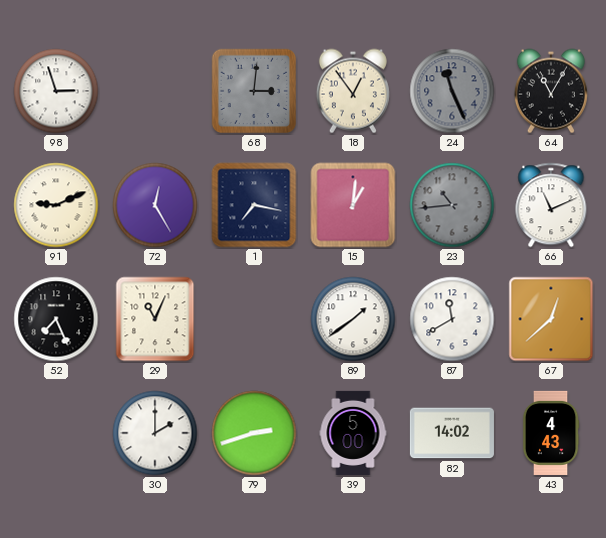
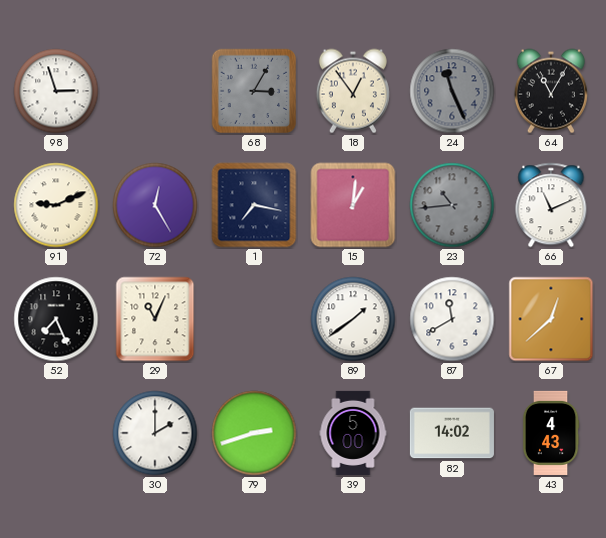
68: 3:01 -> 3:05 (254, 91)
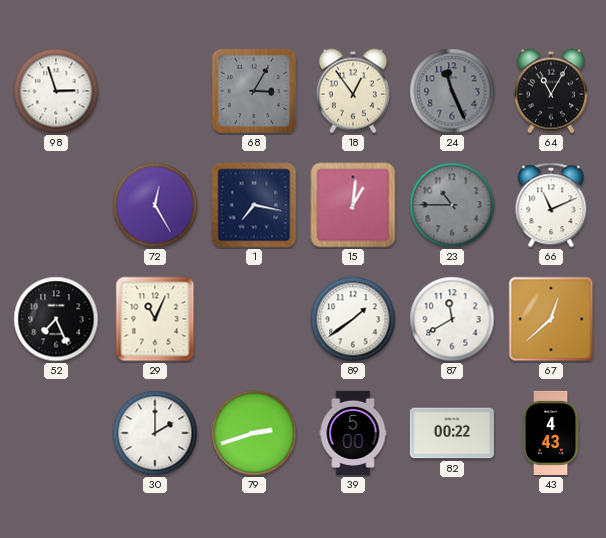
91: 9:11 -> none (56, 205)
23: 10:44 -> 10:45 (452, 205)
82: 14:02 -> 00:22 (452, 433)
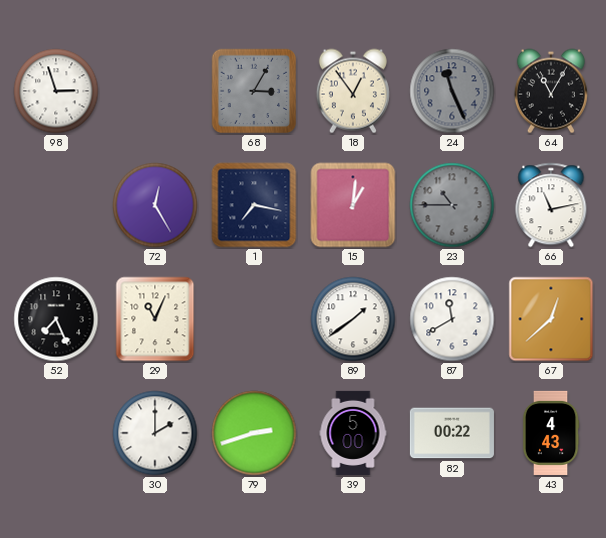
66: 11:11 -> 11:13 (551, 205)
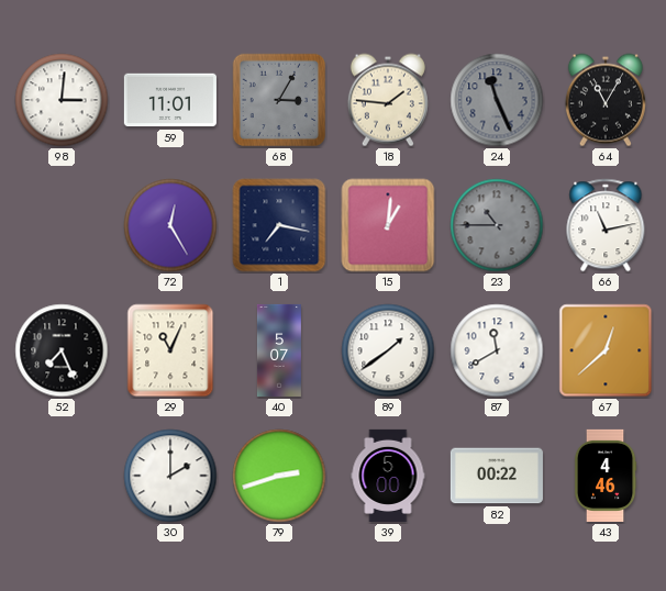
98: 2:57 -> 3:01 (62, 100)
59: none -> 11:01 (170, 100)
18: 12:54 -> 1:46 (388, 100)
40: none -> 5:07 (279, 350)
43: 4:43 -> 4:46 (606, 476)
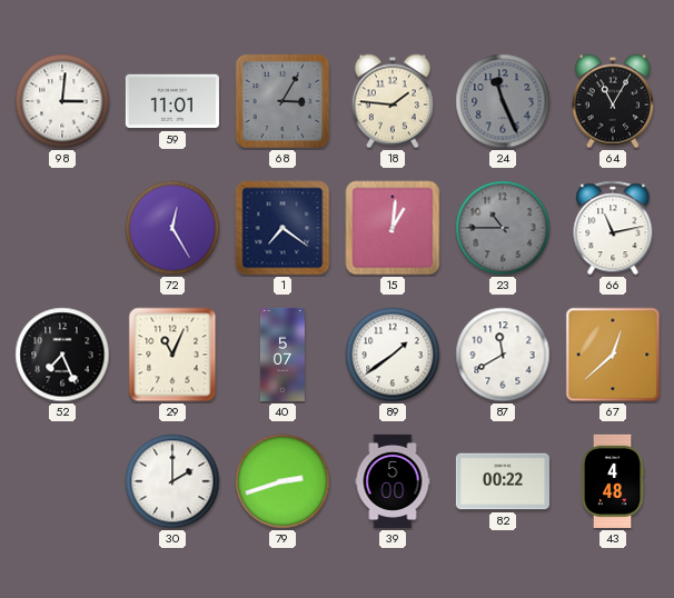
1: 7:17 -> 7:21 (283, 228)
43: 4:46 -> 4:48 (613, 481)
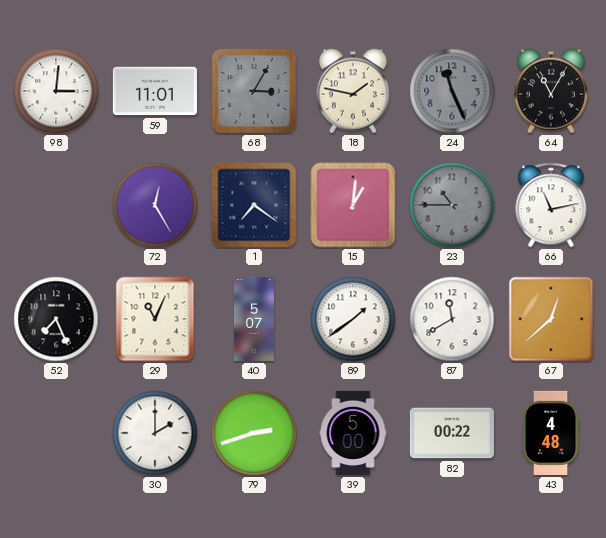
18: 1:46 -> 1:47 (353, 91)
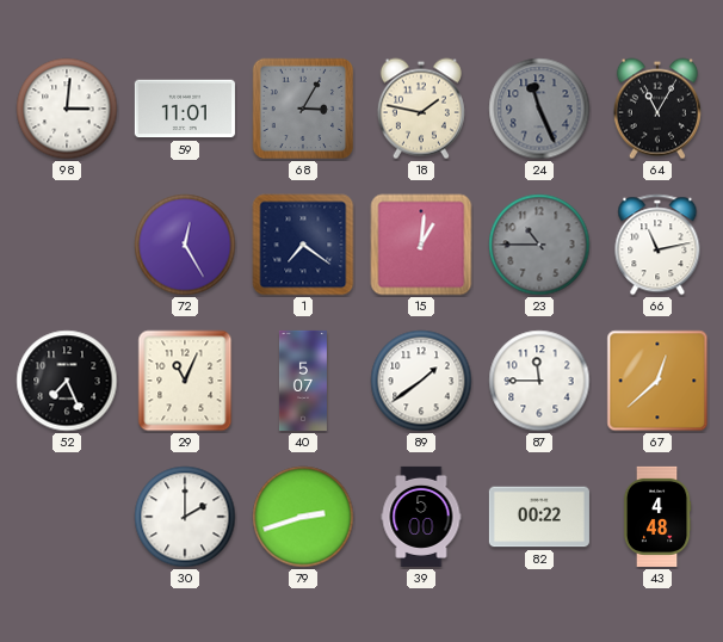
87: 11:40 -> 11:45 (539, 381)
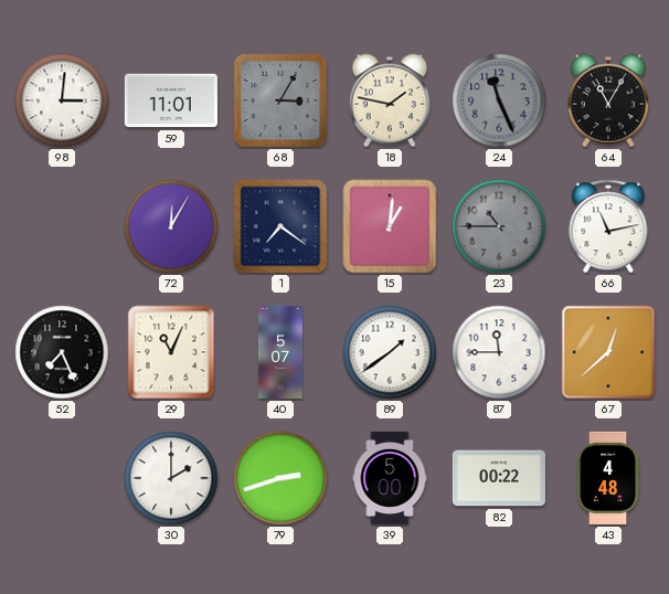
72: 12:25 -> 12:05 (171, 226)
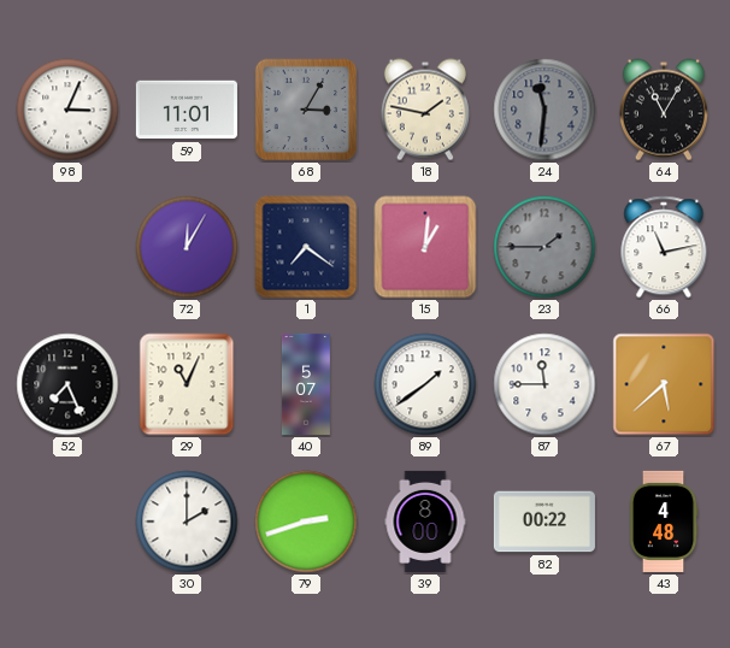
98: 3:01 -> 3:04 (67, 110)
24: 11:26 -> 11:31 (544, 110)
23: 10:45 -> 1:45 (544, 247)
67: 12:38 -> 5:38 (664, 384)
39: 5:00 -> 8:00 (425, 522)
